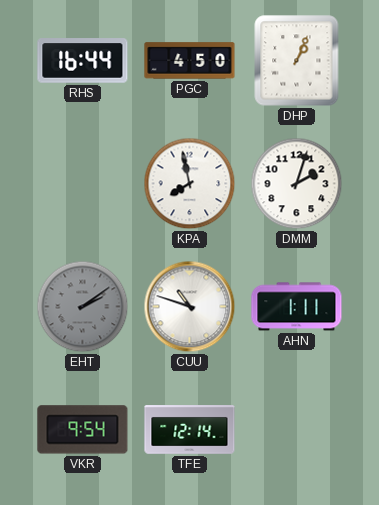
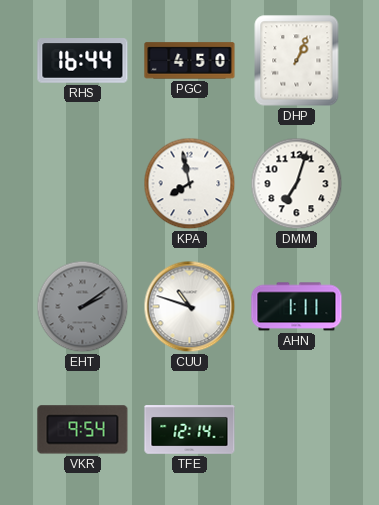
DMM: 2:03 -> 7:03 (297, 184)
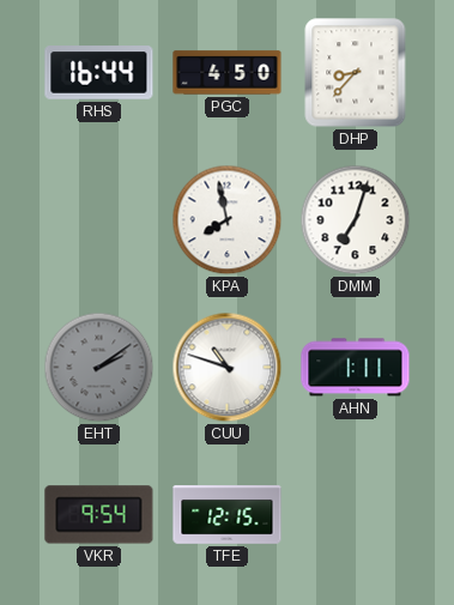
DHP: 1:04 -> 8:37 (356, 73)
TFE: 12:14 -> 12:15 (228, 515)
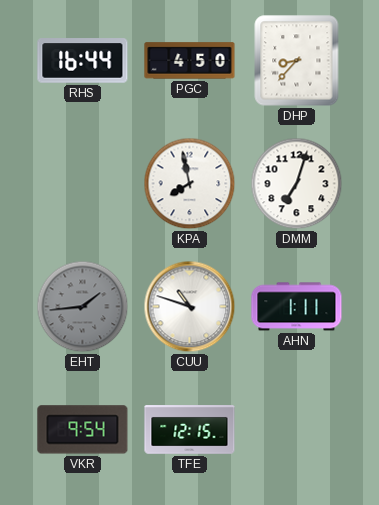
EHT: 2:09 -> 1:44 (83, 307)
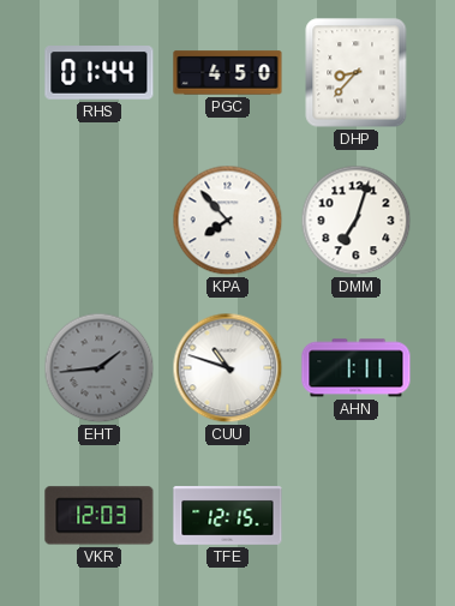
RHS: 16:44 -> 01:44 (100, 73)
KPA: 7:58 -> 7:53 (228, 221)
VKR: 9:54 -> 12:03 (100, 516)
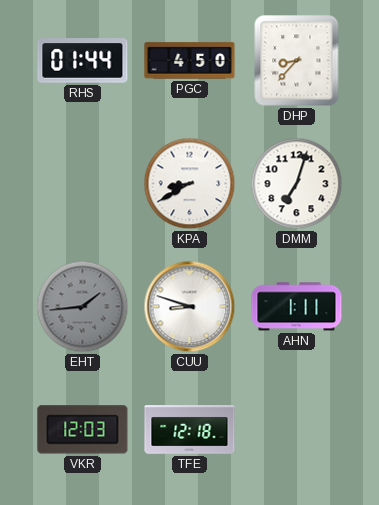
KPA: 7:53 -> 8:40 (190, 184)
CUU: 10:48 -> 8:48 (190, 307)
TFE: 12:15 -> 12:18 (190, 430)
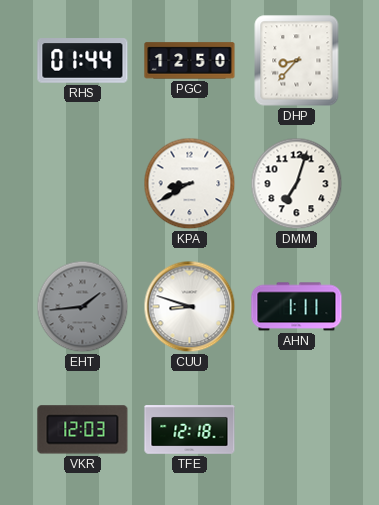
PGC: 4:50 -> 12:50 (190, 61)
